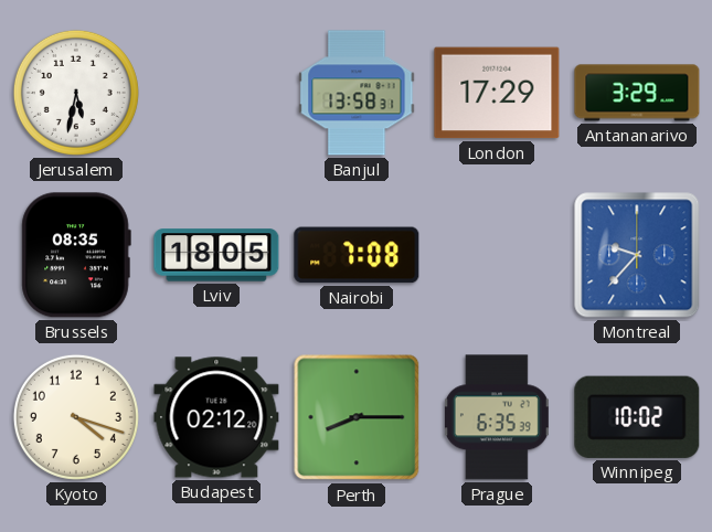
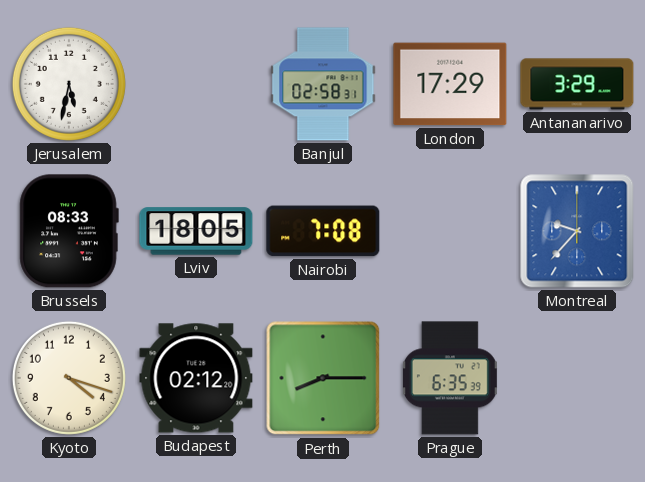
Banjul: 13:58 -> 02:58 (323, 84)
Brussels: 08:35 -> 08:33 (69, 231)
Winnipeg: 10:02 -> none (637, 417)
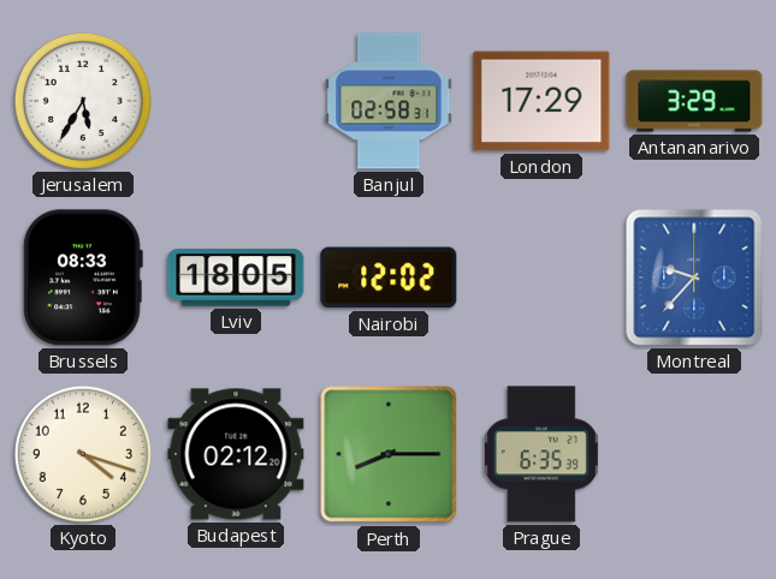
Jerusalem: 5:32 -> 5:35 (83, 101)
Nairobi: 7:08 -> 12:02 (389, 277)
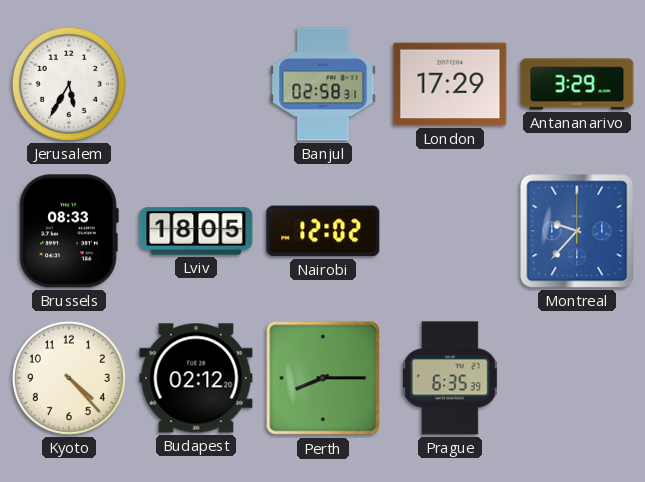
Kyoto: 4:18 -> 4:23 (69, 378)
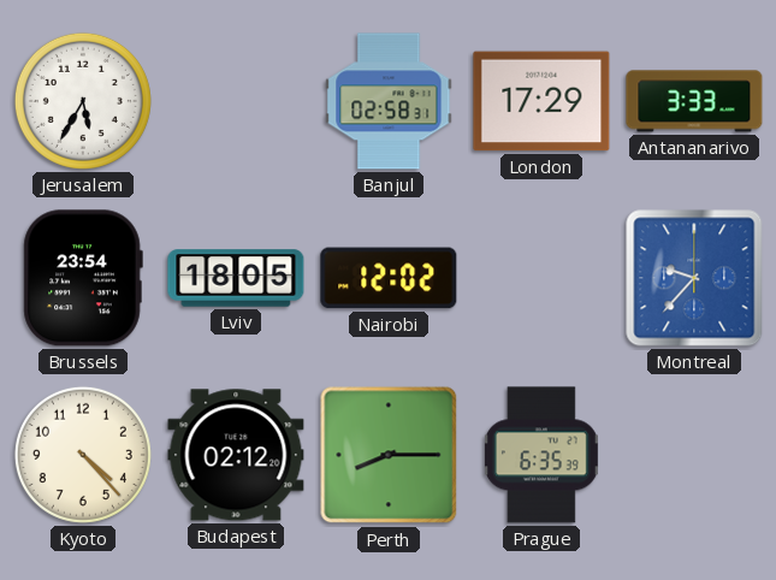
Antananarivo: 3:29 -> 3:33 (694, 101)
Brussels: 08:33 -> 23:54 (83, 278)
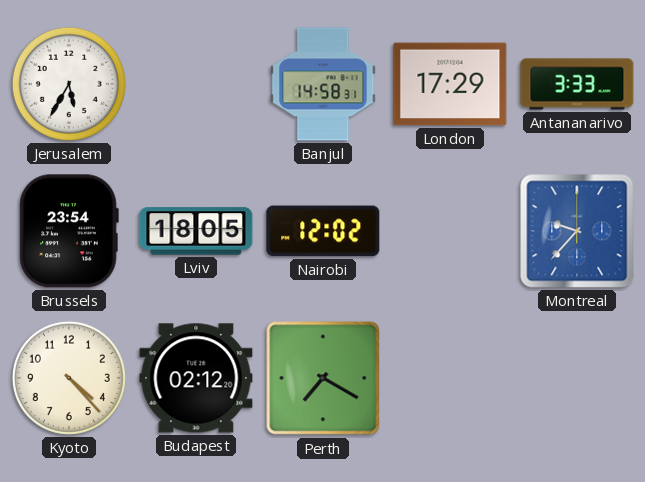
Banjul: 02:58 -> 14:58 (323, 84)
Perth: 8:15 -> 7:20 (323, 378)
Prague: 6:35 -> none (541, 455)
